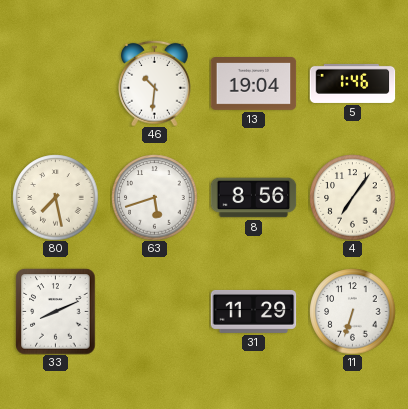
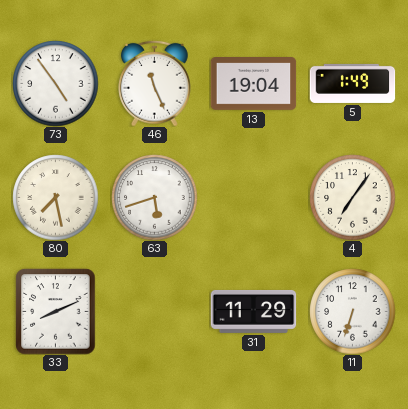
73: none -> 4:54 (55, 83)
46: 10:31 -> 11:26 (155, 83)
5: 1:46 -> 1:49 (352, 83)
8: 8:56 -> none (253, 198)
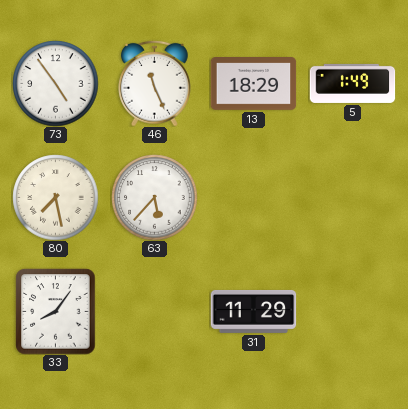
13: 19:04 -> 18:29 (253, 84)
63: 5:42 -> 5:37 (154, 197)
4: 7:06 -> none (352, 197)
33: 8:11 -> 8:06 (56, 311)
11: 6:33 -> none (352, 311)
